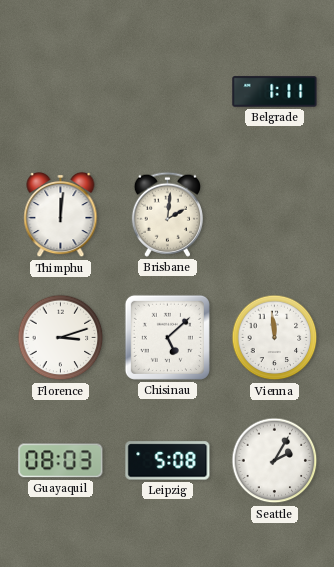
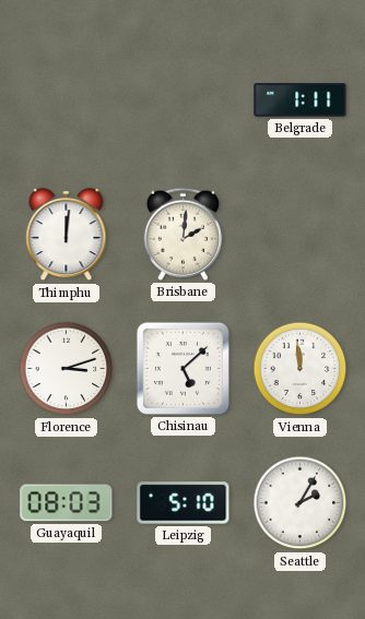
Leipzig: 5:08 -> 5:10 (184, 503)
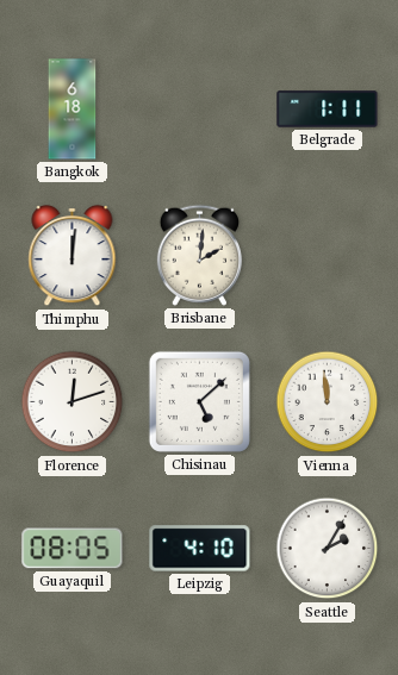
Bangkok: none -> 6:18 (73, 110)
Florence: 3:12 -> 12:12 (73, 402)
Guayaquil: 08:03 -> 08:05 (73, 549)
Leipzig: 5:10 -> 4:10 (200, 549)
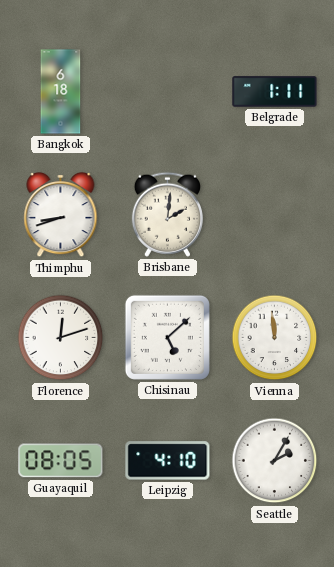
Thimphu: 12:01 -> 8:42 (61, 215)
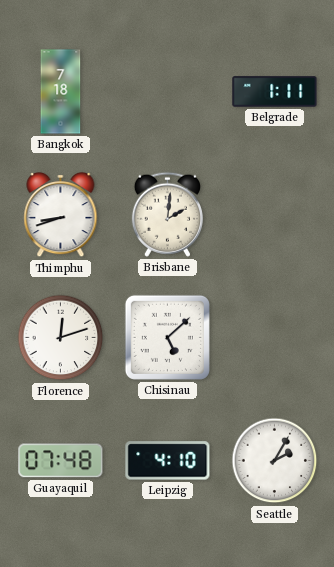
Bangkok: 6:18 -> 7:18 (61, 92)
Vienna: 11:59 -> none (275, 338)
Guayaquil: 08:05 -> 07:48 (61, 461)
